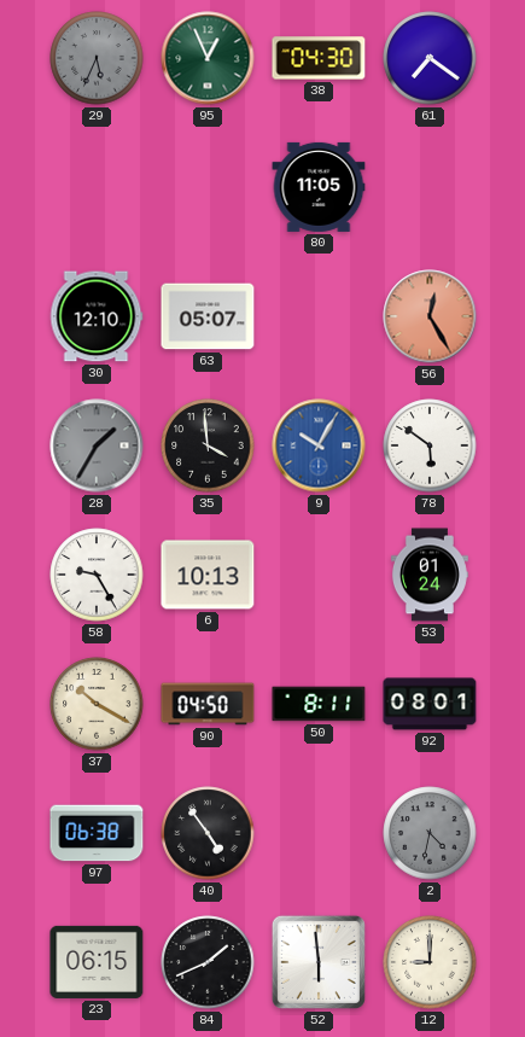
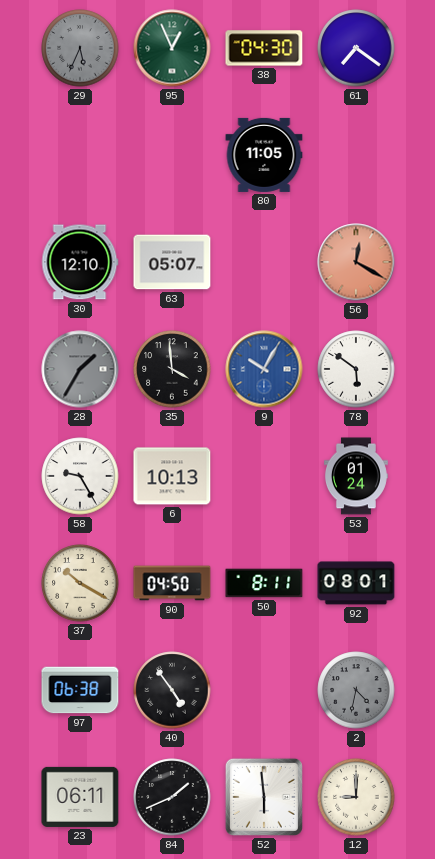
56: 12:25 -> 12:20 (356, 262)
23: 06:15 -> 06:11 (80, 797)
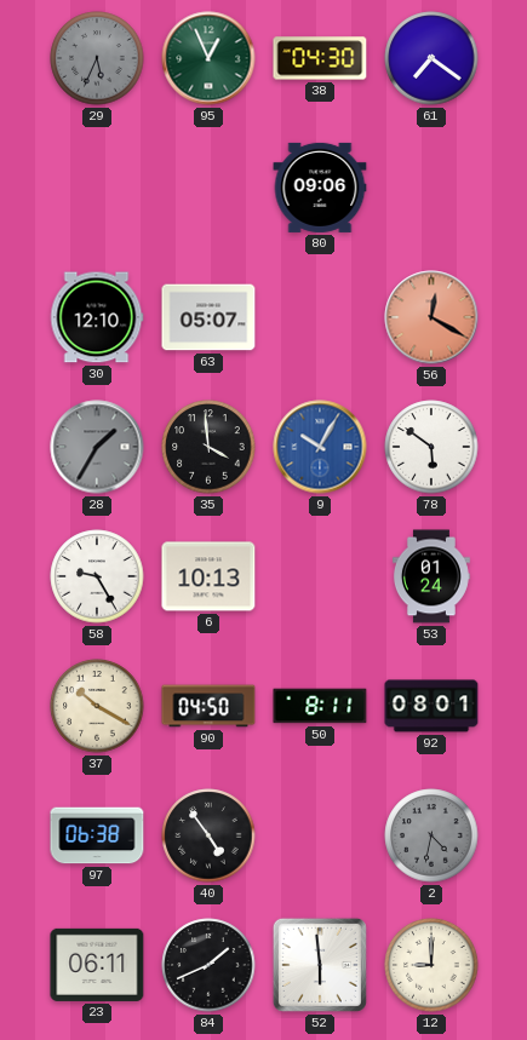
80: 11:05 -> 09:06 (320, 188)
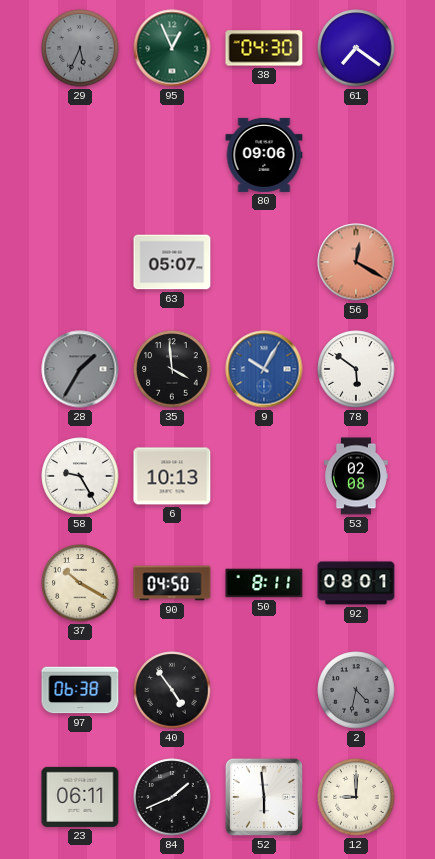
30: 12:10 -> none (97, 317)
53: 01:24 -> 02:08 (356, 476)
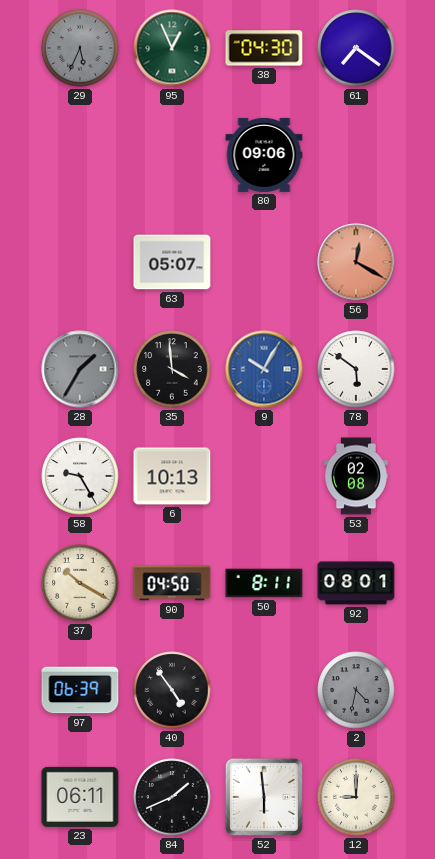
97: 06:38 -> 06:39 (80, 690)
